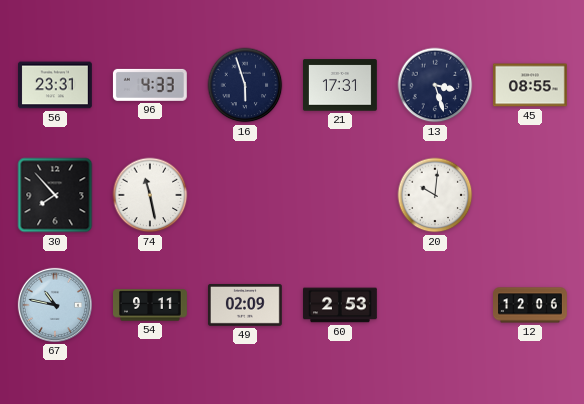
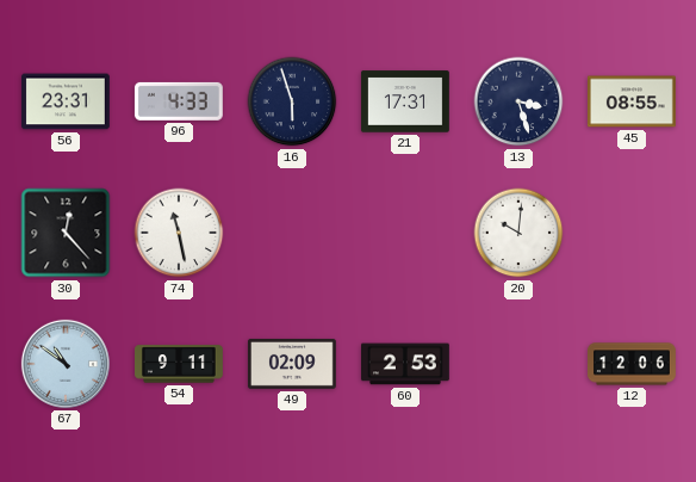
30: 7:53 -> 12:23 (66, 233)
67: 10:47 -> 10:51 (66, 364)
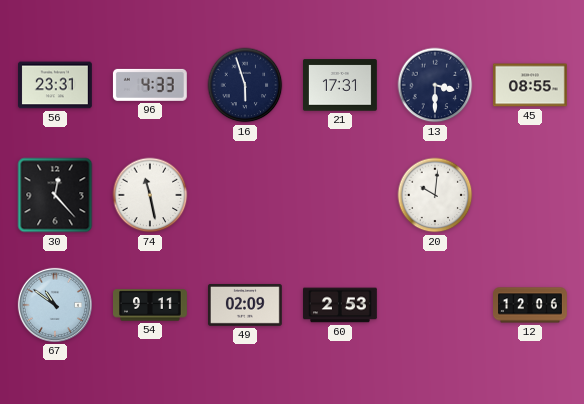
13: 3:27 -> 3:30 (435, 85)
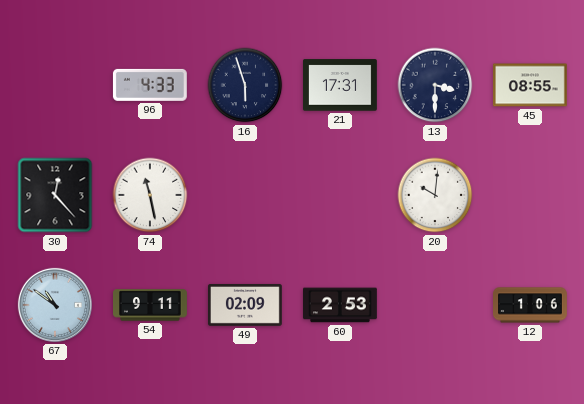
56: 23:31 -> none (55, 85)
12: 12:06 -> 1:06 (531, 305)
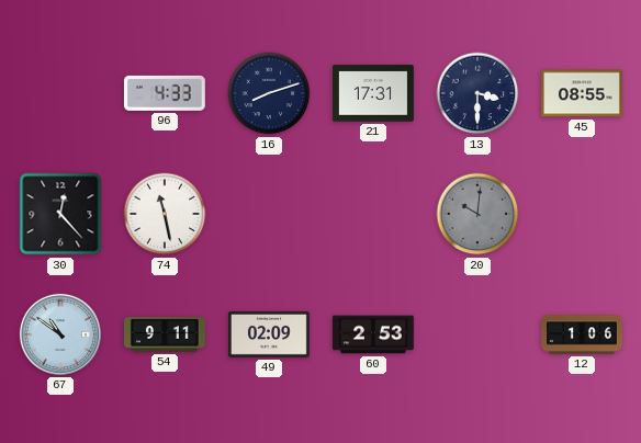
16: 5:57 -> 8:12 (269, 93)
20 dial: white -> grey (477, 214)
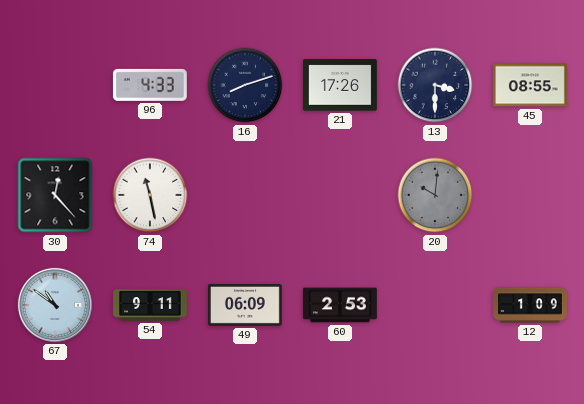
21: 17:31 -> 17:26 (340, 85)
49: 02:09 -> 06:09 (245, 305)
12: 1:06 -> 1:09 (531, 305)
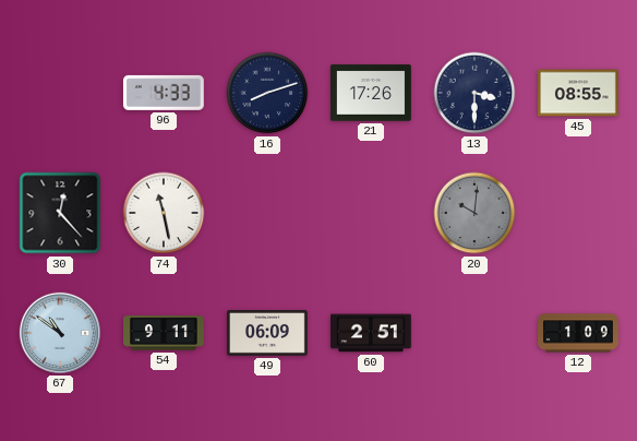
60: 2:53 -> 2:51 (371, 333)
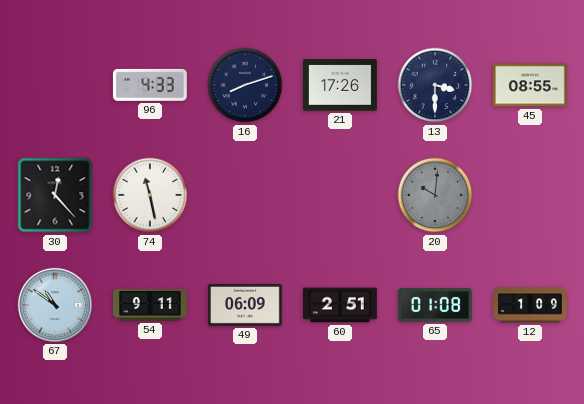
65: none -> 01:08 (436, 305)
